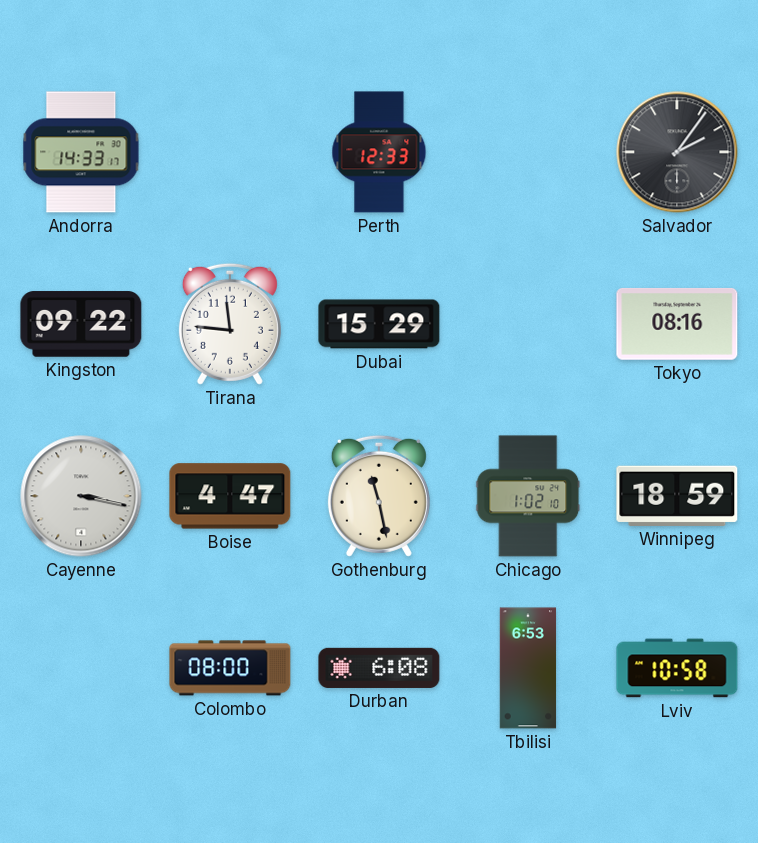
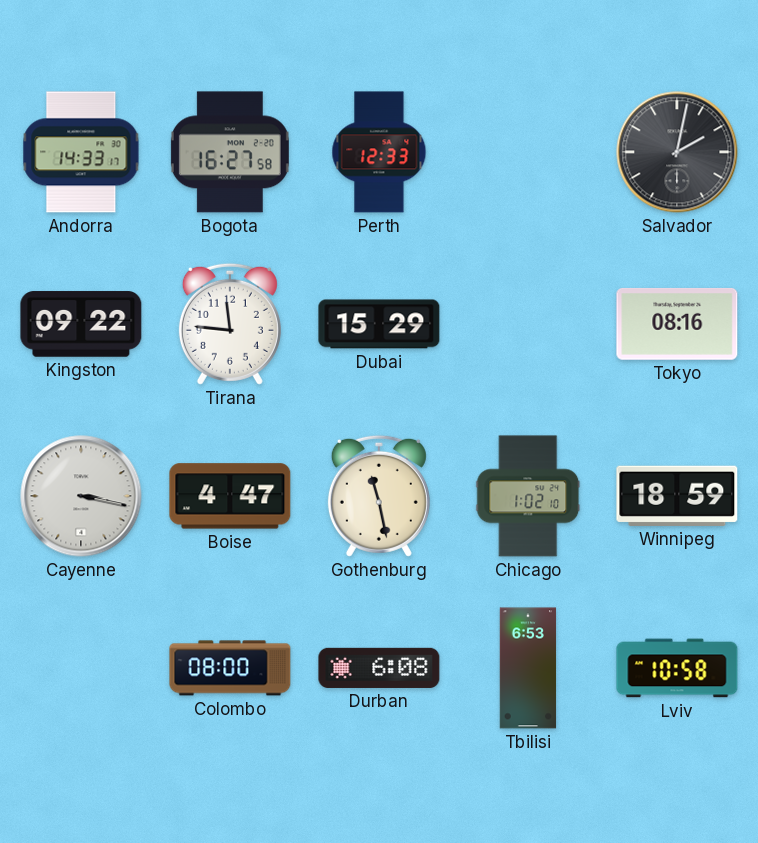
Bogota: none -> 16:27 (230, 152)
Salvador: 2:06 -> 2:02 (677, 152)
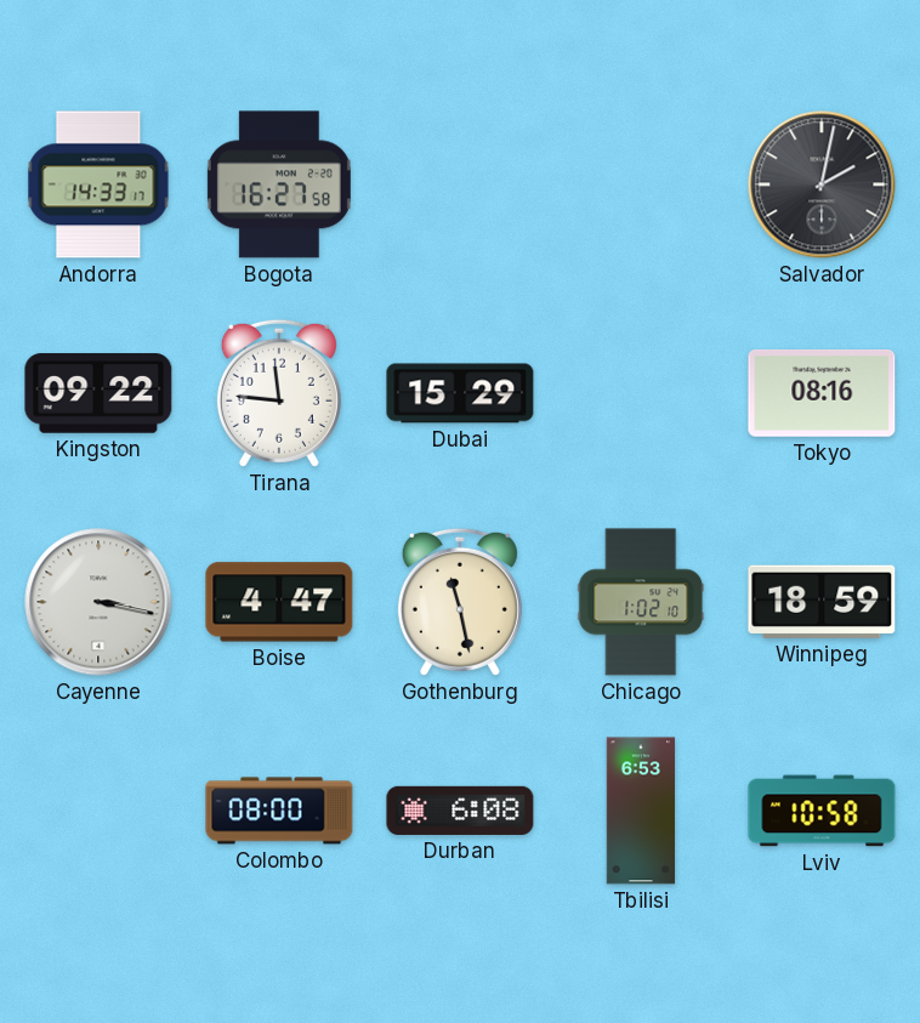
Perth: 12:33 -> none (379, 152)
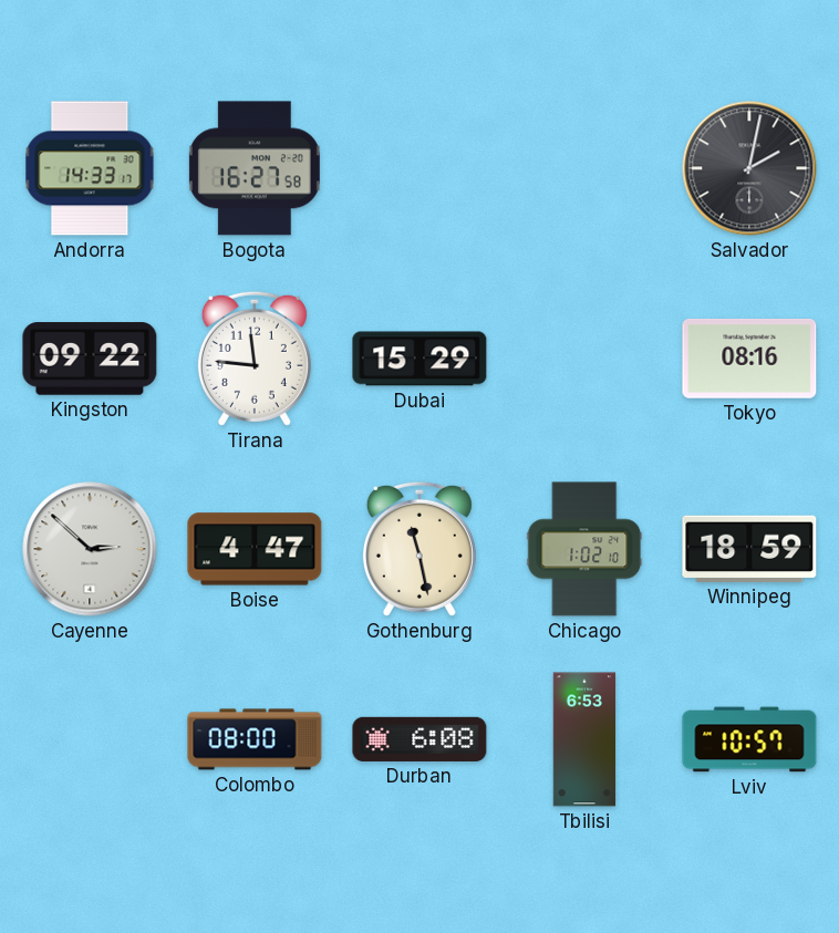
Cayenne: 3:17 -> 2:52 (90, 549)
Lviv: 10:58 -> 10:57 (749, 739)
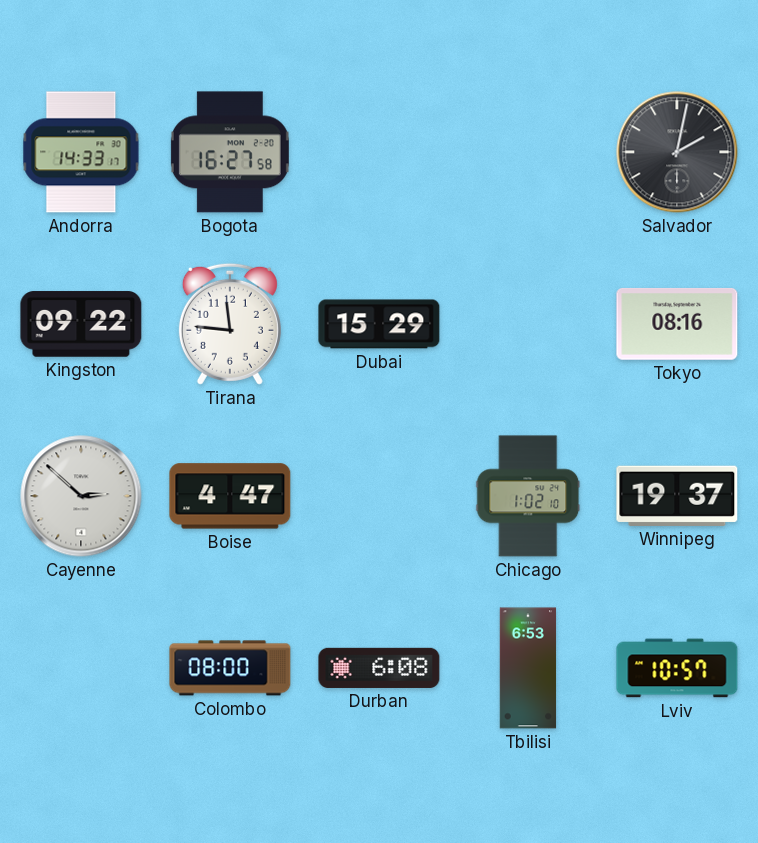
Gothenburg: 11:28 -> none (419, 549)
Winnipeg: 18:59 -> 19:37 (677, 496)
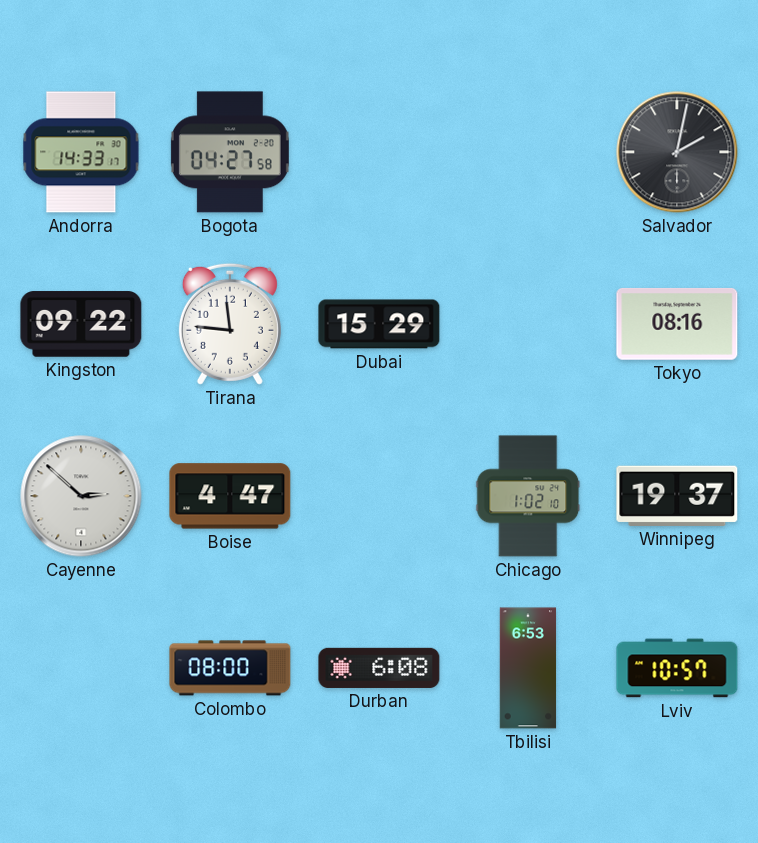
Bogota: 16:27 -> 04:27 (230, 152)
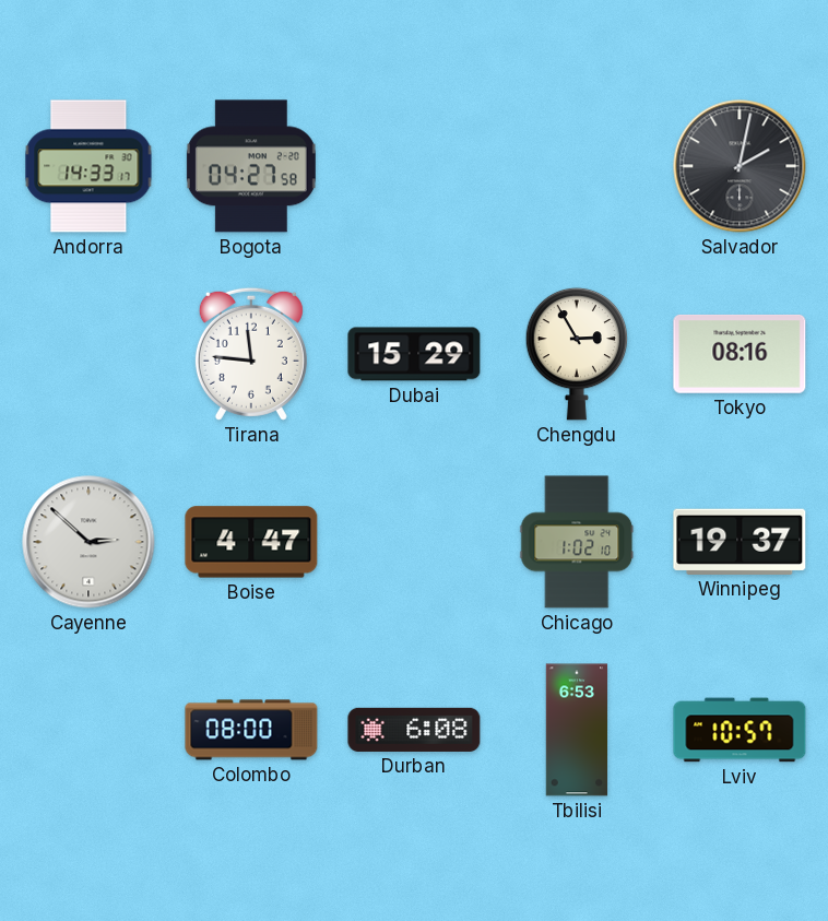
Kingston: 09:22 -> none (81, 324)
Chengdu: none -> 2:55 (577, 354)
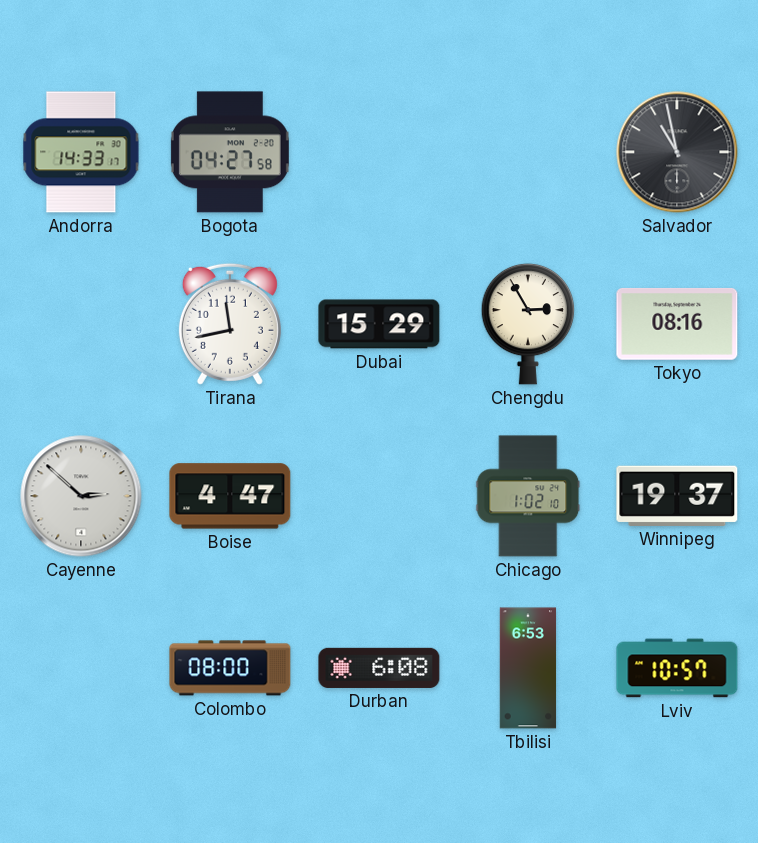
Salvador: 2:02 -> 10:58 (677, 152)
Tirana: 11:46 -> 11:43 (230, 324)
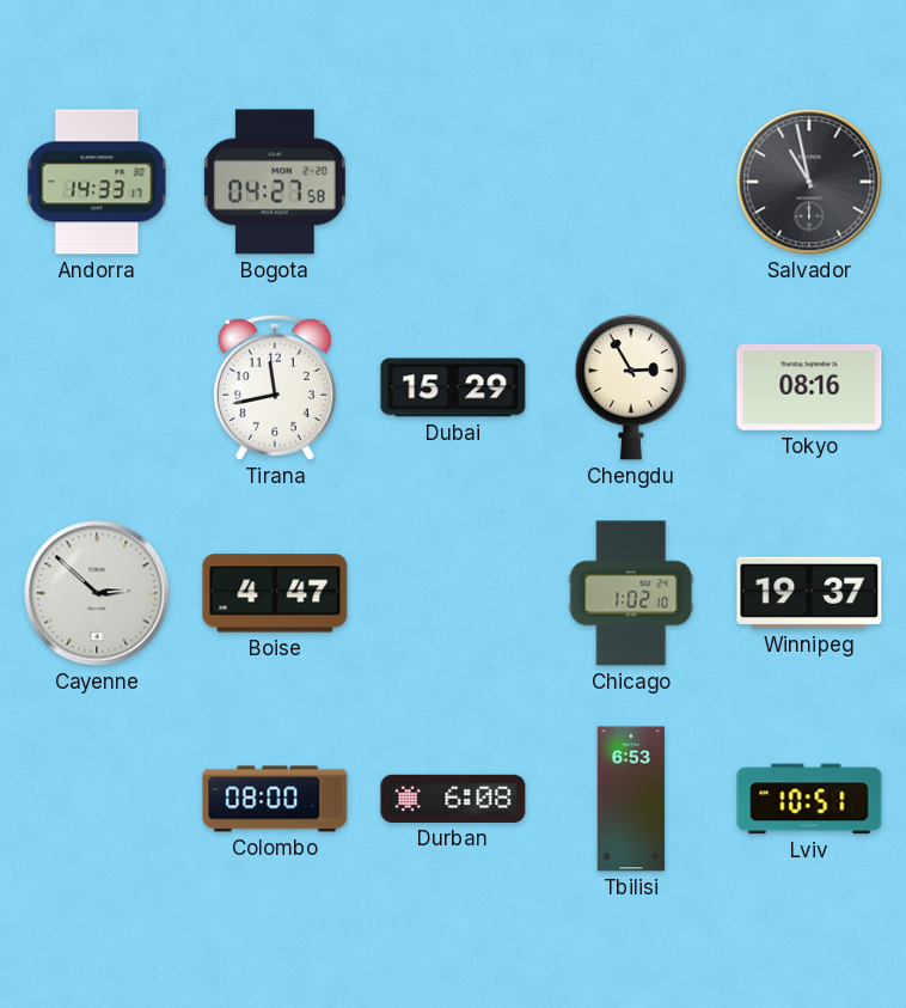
Lviv: 10:57 -> 10:51 (809, 799)
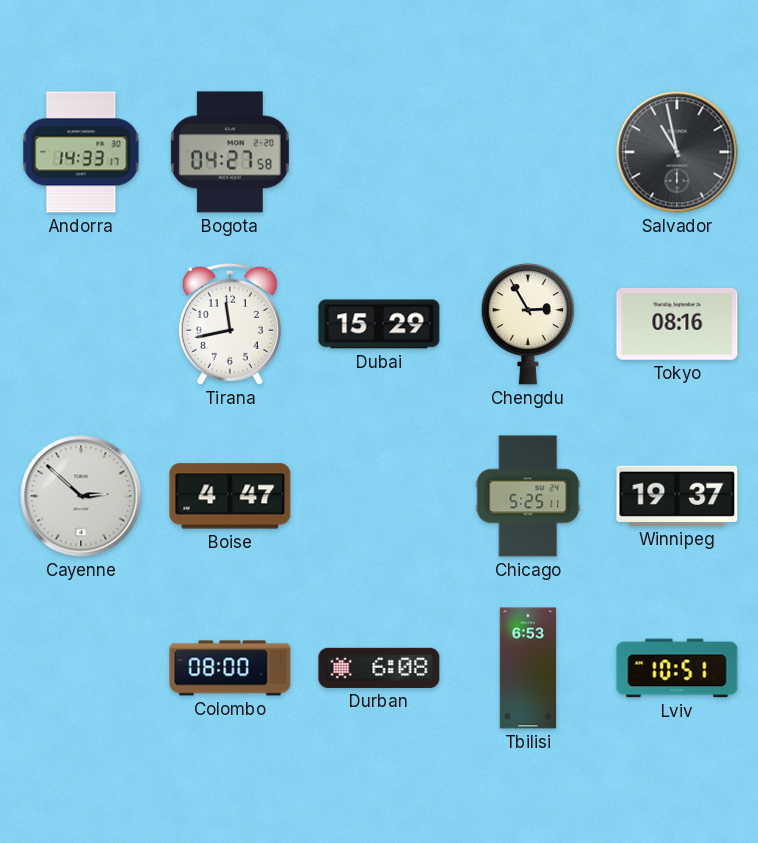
Chicago: 1:02 -> 5:25 (528, 496)
